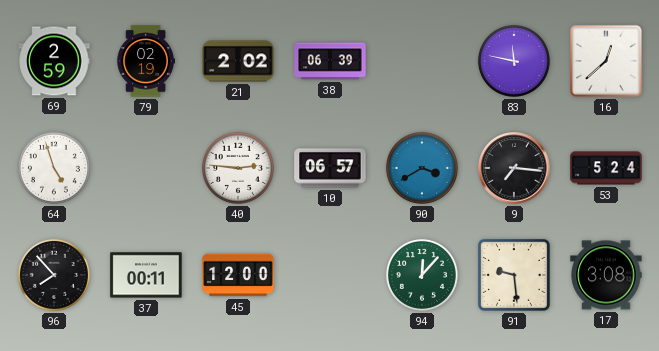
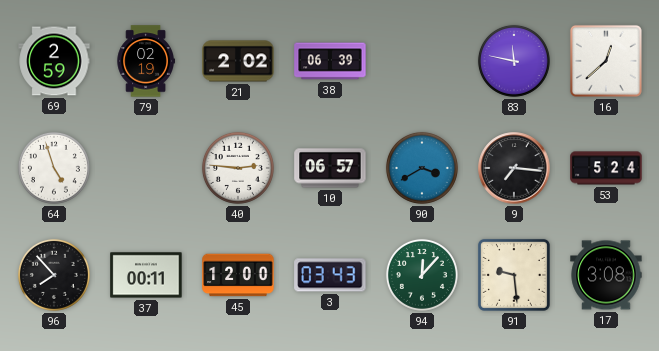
3: none -> 03:43 (330, 275)
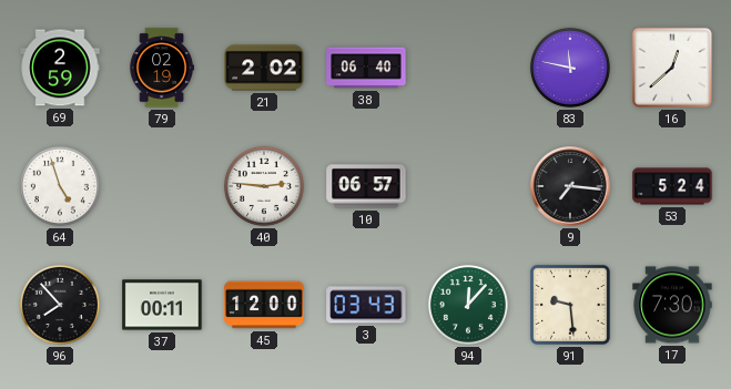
38: 06:39 -> 06:40 (366, 68)
90: 3:40 -> none (422, 168)
17: 3:08 -> 7:30 (672, 305)
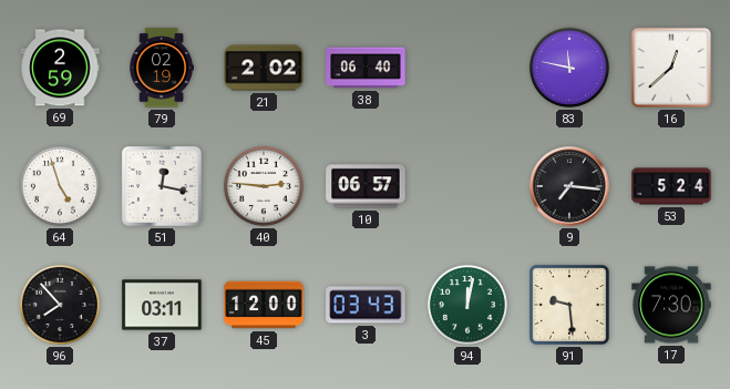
51: none -> 12:17 (162, 186)
37: 00:11 -> 03:11 (162, 305)
94: 12:07 -> 12:02 (467, 305)
